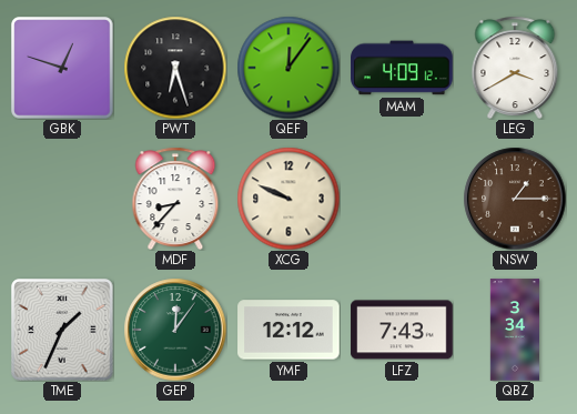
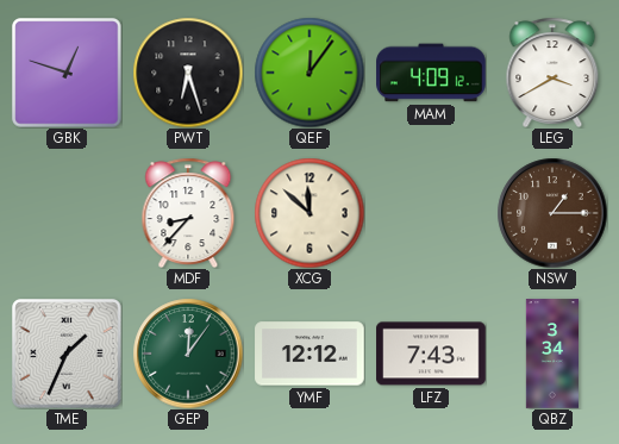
XCG: 9:49 -> 11:52 (309, 213)
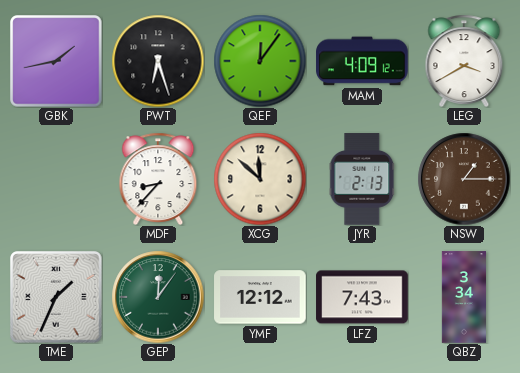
GBK: 12:48 -> 1:43 (56, 61)
JYR: none -> 2:13 (362, 179)
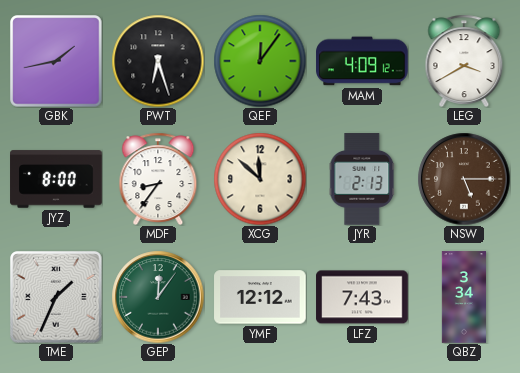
JYZ: none -> 8:00 (56, 179)
MDF: 8:37 -> 8:36 (158, 179)
NSW: 1:15 -> 5:15 (464, 179)
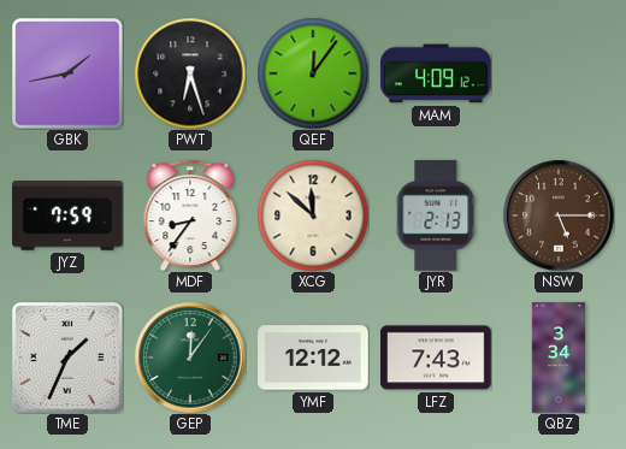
LEG: 3:40 -> none (464, 61)
JYZ: 8:00 -> 7:59 (67, 215)
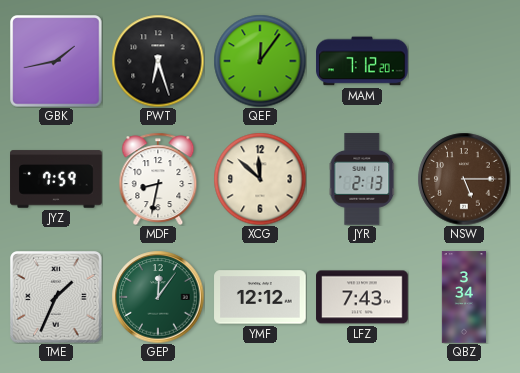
MAM: 4:09 -> 7:12 (362, 61)
MDF: 8:36 -> 8:32 (158, 179)
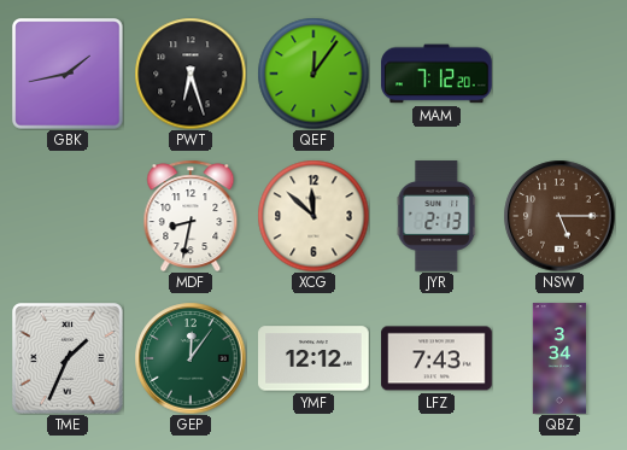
JYZ: 7:59 -> none (56, 179)
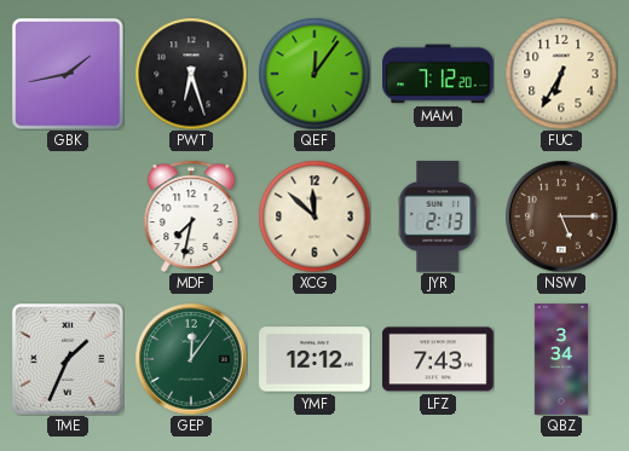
FUC: none -> 6:35 (561, 74)
MDF: 8:32 -> 7:32 (191, 216)
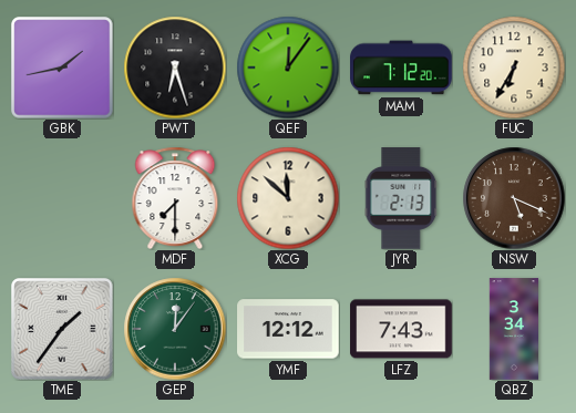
MDF: 7:32 -> 7:30 (175, 198)
NSW: 5:15 -> 5:19 (514, 198)
TME: 1:34 -> 1:36 (62, 329)
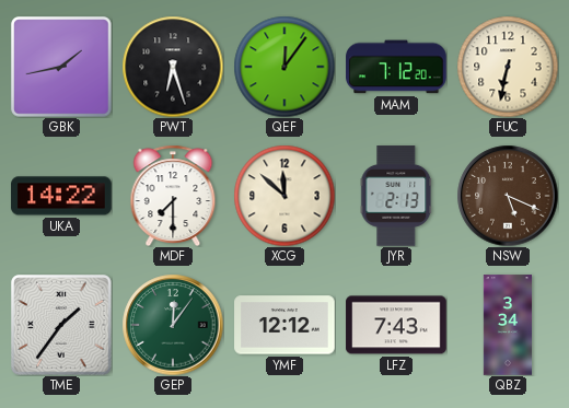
FUC: 6:35 -> 6:32 (508, 67)
UKA: none -> 14:22 (61, 196)
